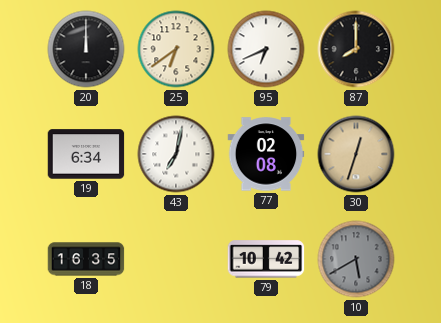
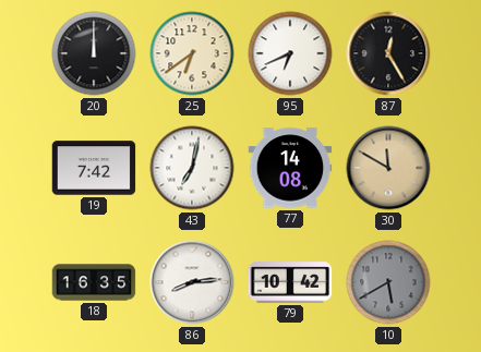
87: 8:00 -> 12:25 (388, 53)
19: 6:34 -> 7:42 (94, 168)
77: 02:08 -> 14:08 (290, 168)
30: 12:33 -> 11:50 (388, 168)
86: none -> 8:14 (192, 282)
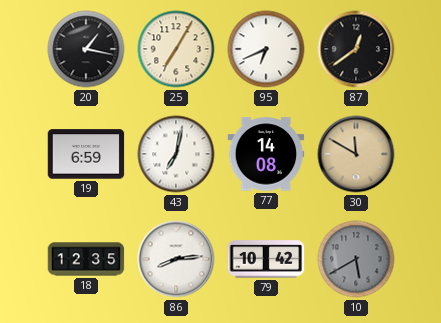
20: 12:00 -> 1:17 (86, 49)
25: 6:39 -> 7:05 (176, 49)
87: 12:25 -> 12:39 (356, 49)
19: 7:42 -> 6:59 (86, 154)
18: 16:35 -> 12:35 (86, 259)
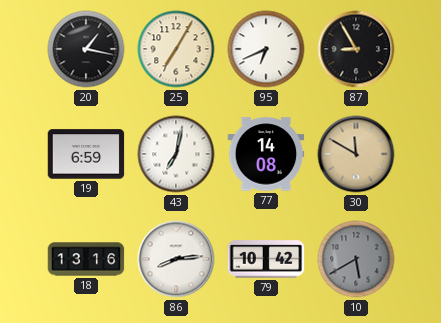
87: 12:39 -> 8:55 (356, 49)
18: 12:35 -> 13:16 (86, 259)
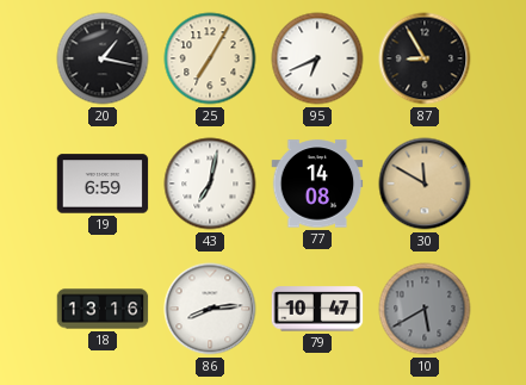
79: 10:42 -> 10:47 (317, 309)
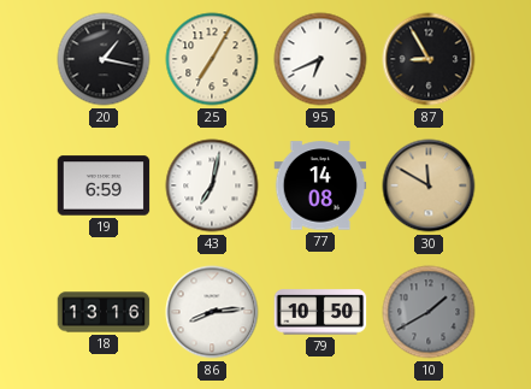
79: 10:47 -> 10:50 (320, 312)
10: 5:40 -> 1:40 (429, 312)
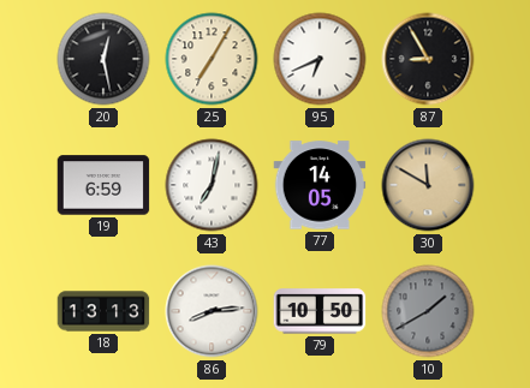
20: 1:17 -> 12:28 (103, 59)
77: 14:08 -> 14:05 (320, 185)
18: 13:16 -> 13:13 (103, 311)
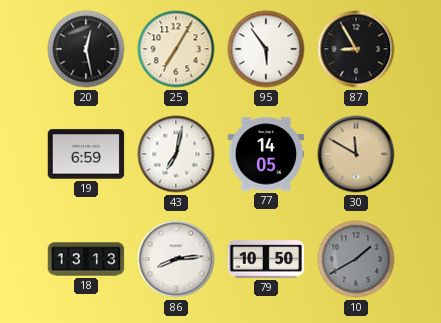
95: 6:41 -> 5:54 (266, 49)
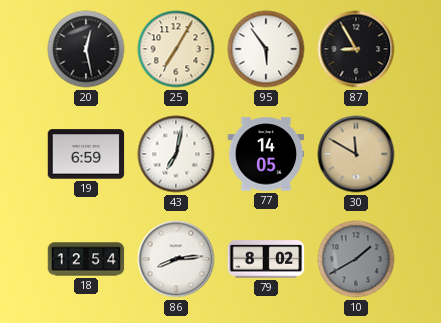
18: 13:13 -> 12:54 (86, 259)
79: 10:50 -> 8:02 (266, 259)
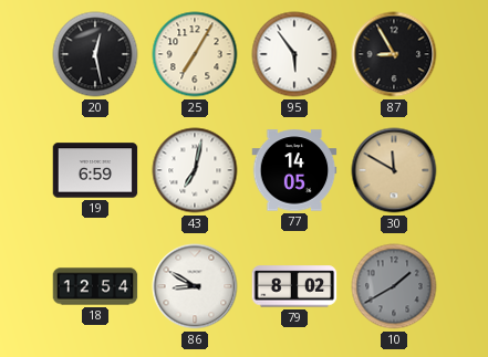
86: 8:14 -> 8:50 (195, 286)
